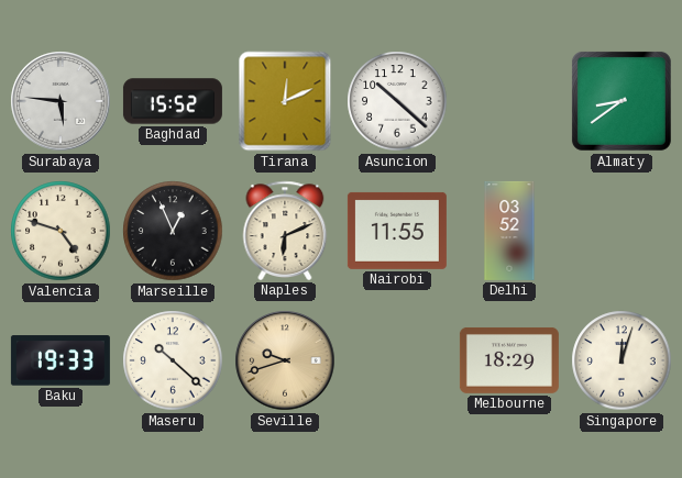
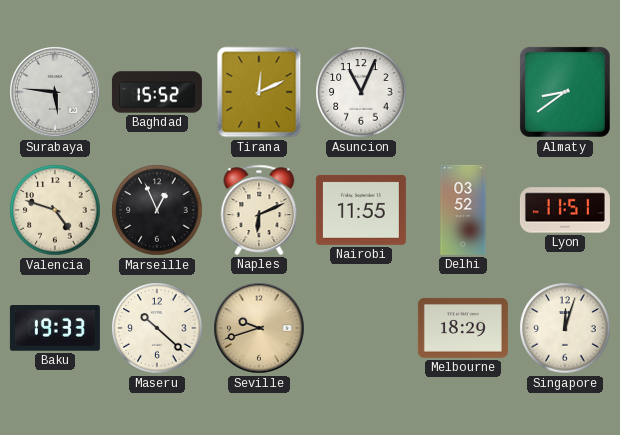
Asuncion: 10:22 -> 11:04 (361, 92)
Lyon: none -> 11:51 (565, 210)
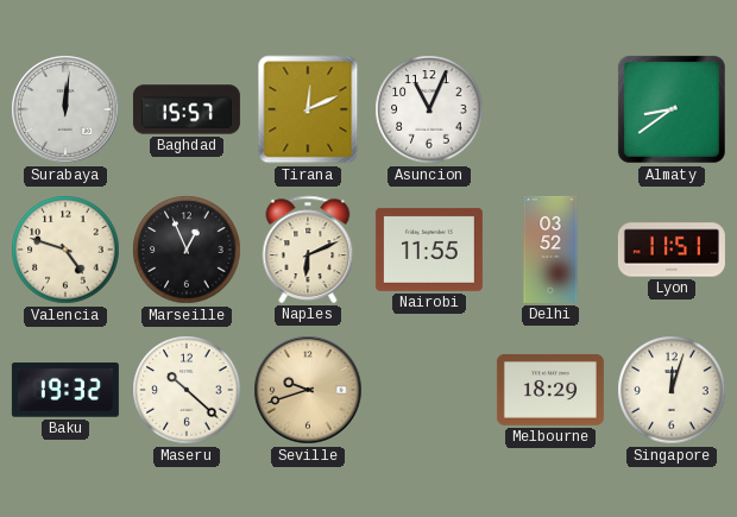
Surabaya: 5:46 -> 12:01 (65, 109)
Baghdad: 15:52 -> 15:57 (187, 109)
Baku: 19:33 -> 19:32 (65, 390)
